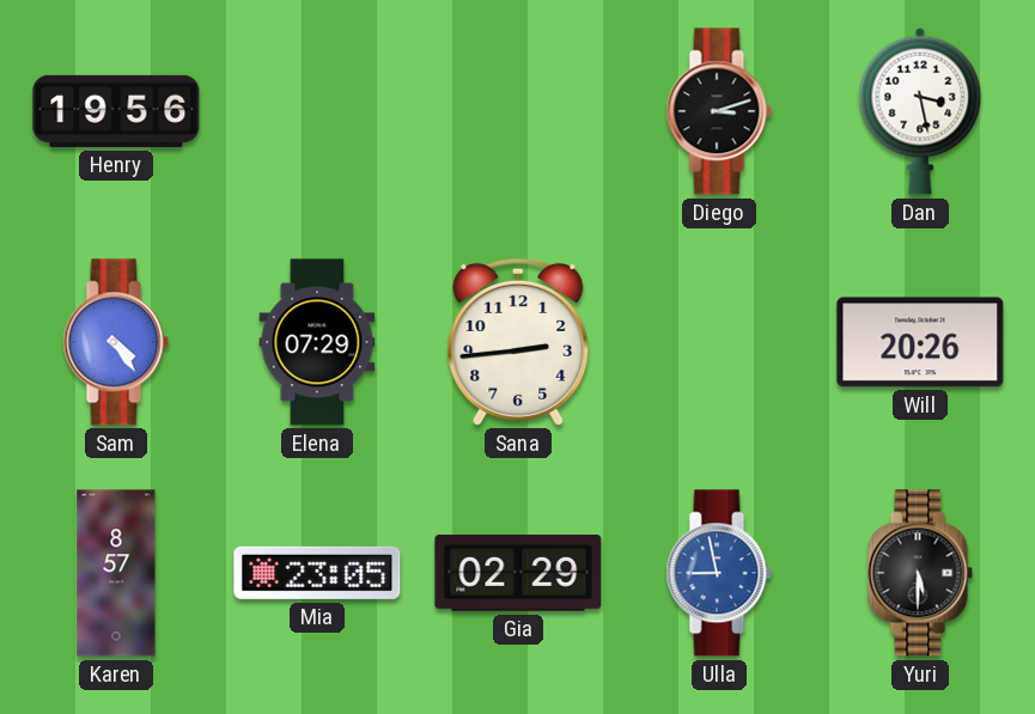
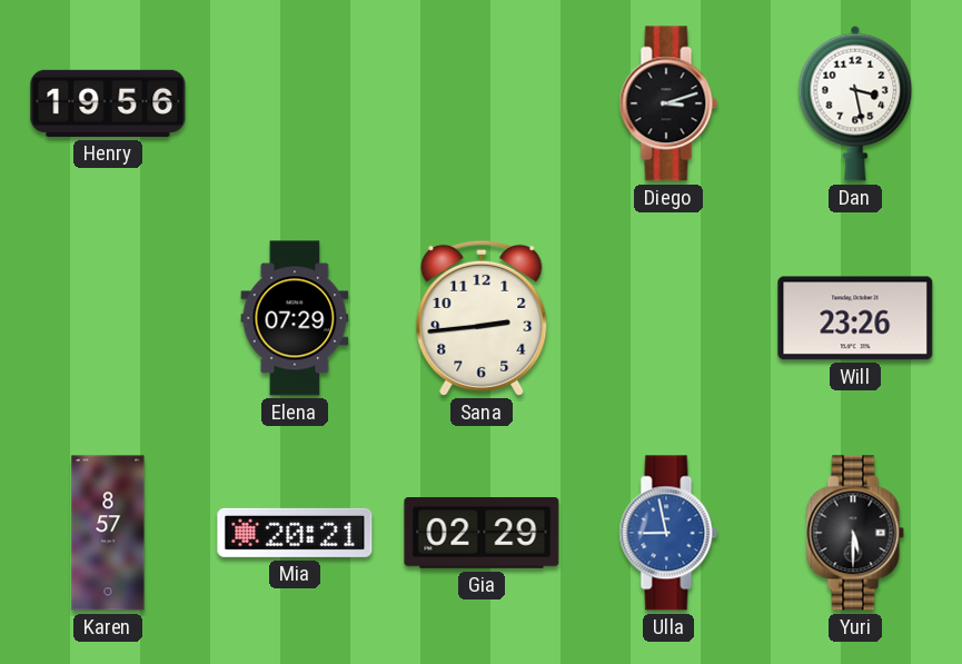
Sam: 4:24 -> none (116, 342)
Will: 20:26 -> 23:26 (855, 318)
Mia: 23:05 -> 20:21 (295, 533)
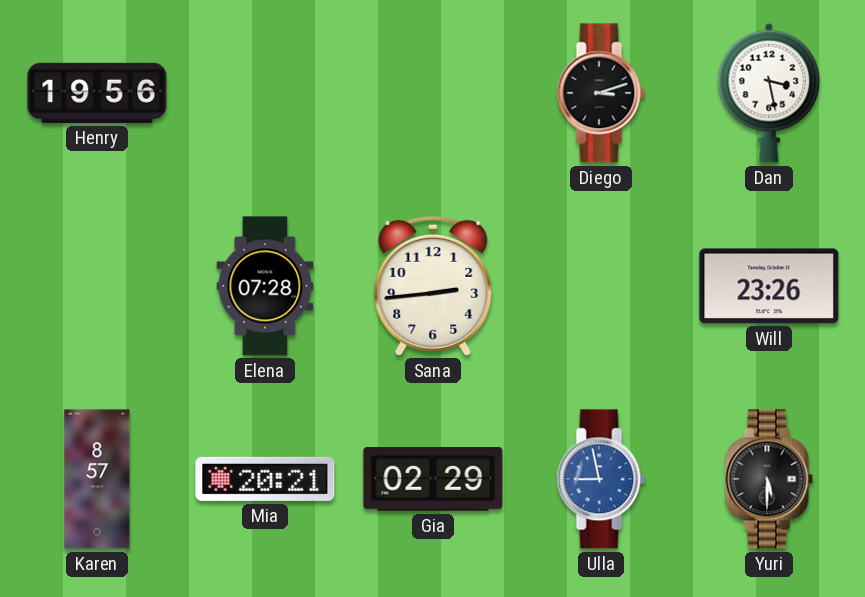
Elena: 07:29 -> 07:28 (265, 286)
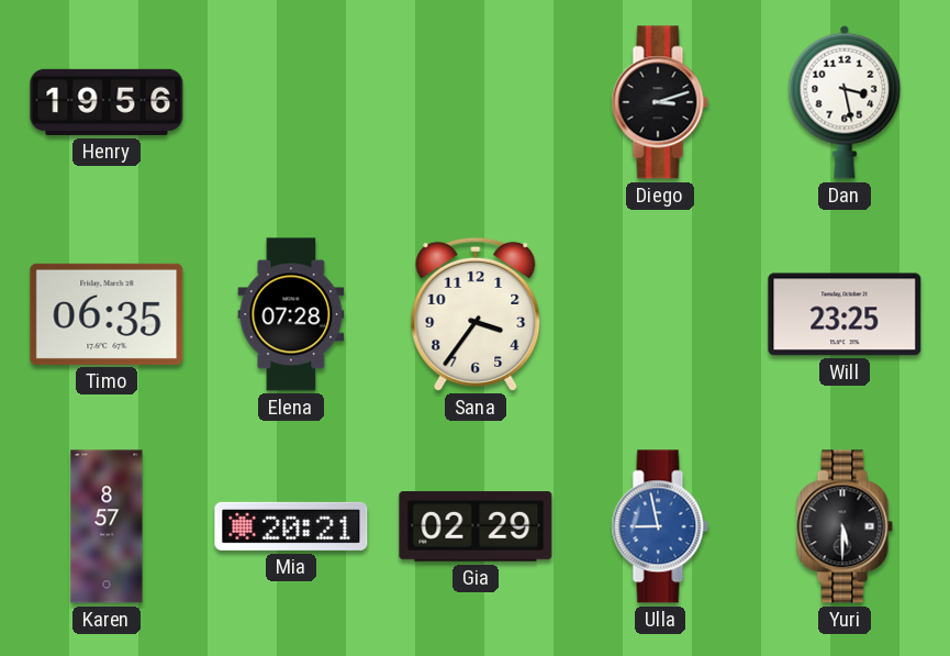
Timo: none -> 06:35 (107, 314)
Sana: 2:44 -> 3:36 (476, 314)
Will: 23:26 -> 23:25 (845, 314)
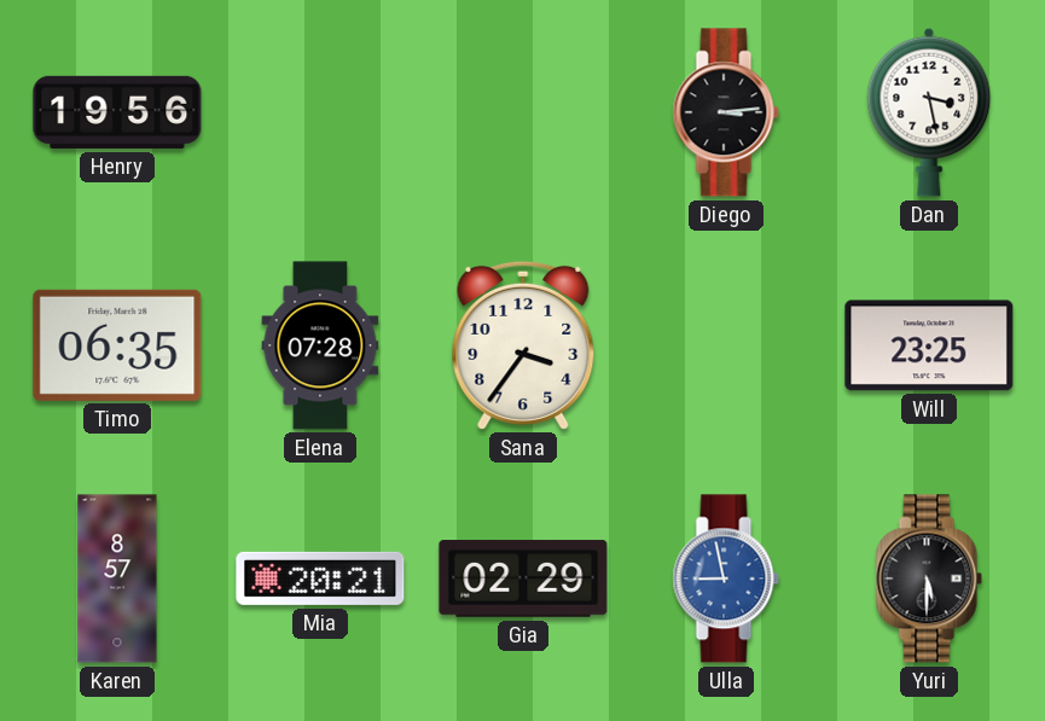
Diego: 3:12 -> 3:14 (726, 112)
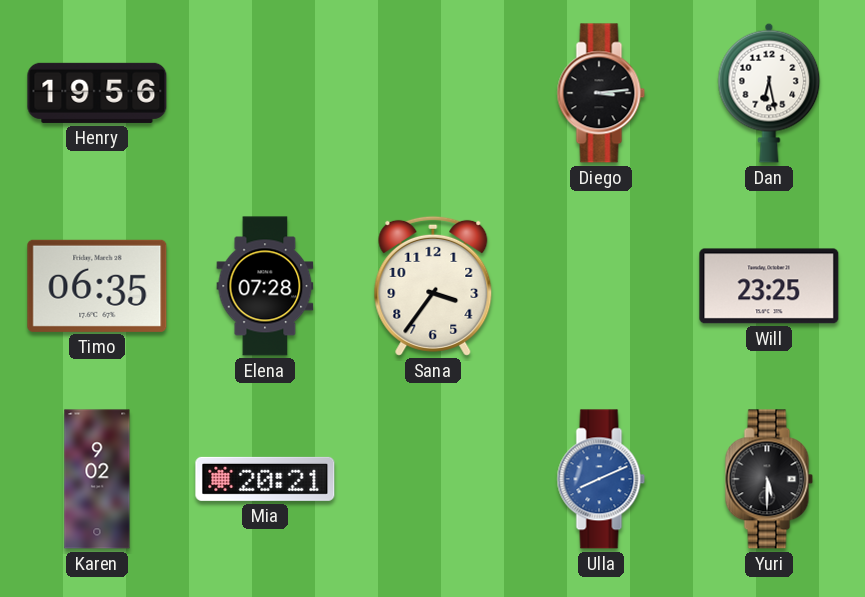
Dan: 3:28 -> 6:28 (769, 93)
Karen: 8:57 -> 9:02 (97, 479)
Gia: 02:29 -> none (523, 578)
Ulla: 8:58 -> 8:11 (601, 479)
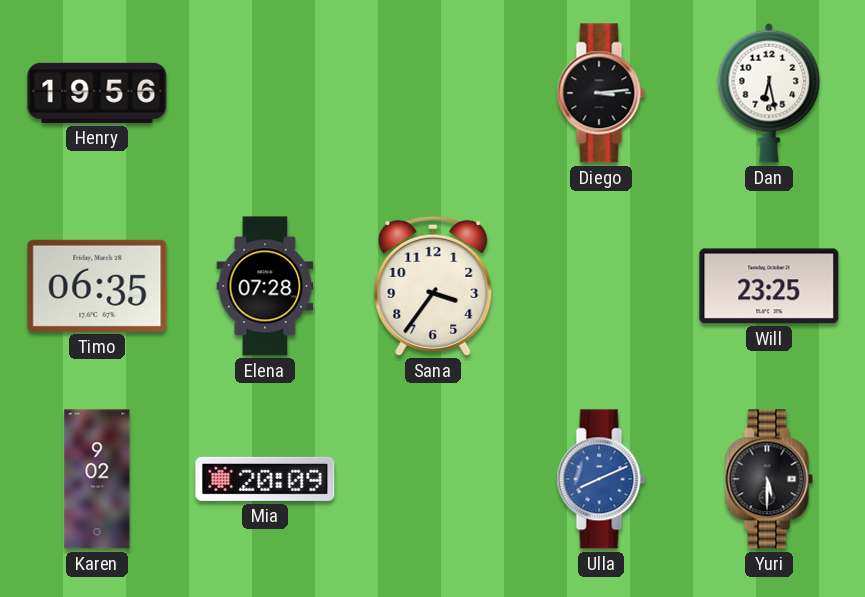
Mia: 20:21 -> 20:09 (265, 479)
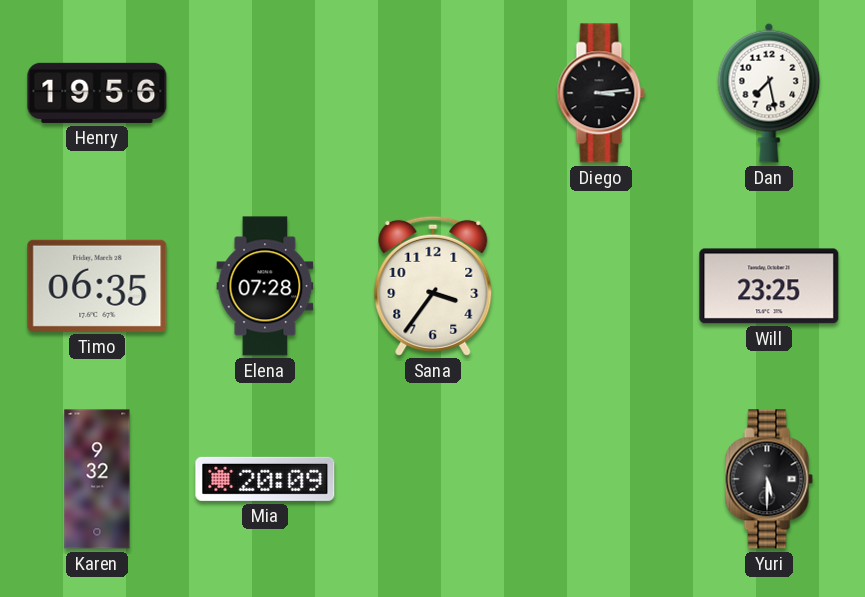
Dan: 6:28 -> 7:28 (769, 93)
Karen: 9:02 -> 9:32 (97, 479)
Ulla: 8:11 -> none (601, 479)
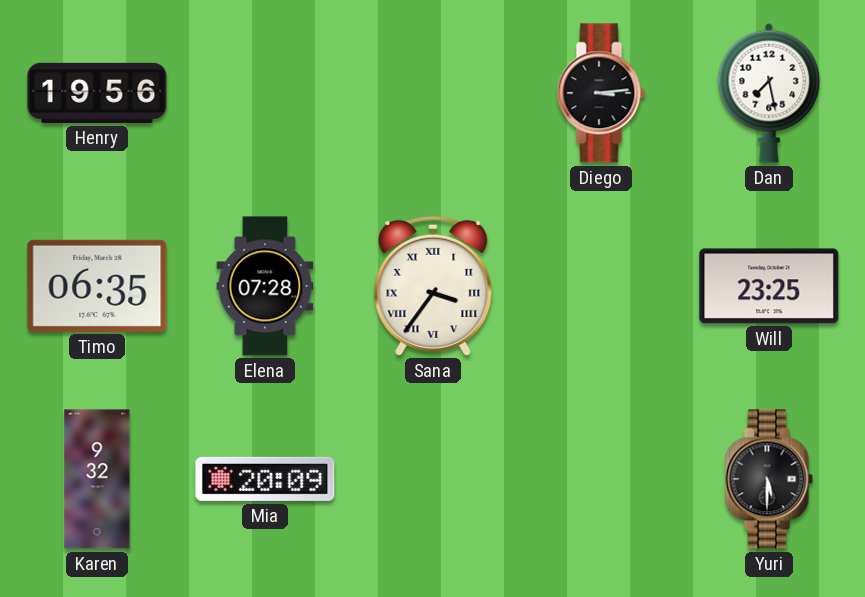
Sana numerals: Arabic -> Roman (433, 286)
